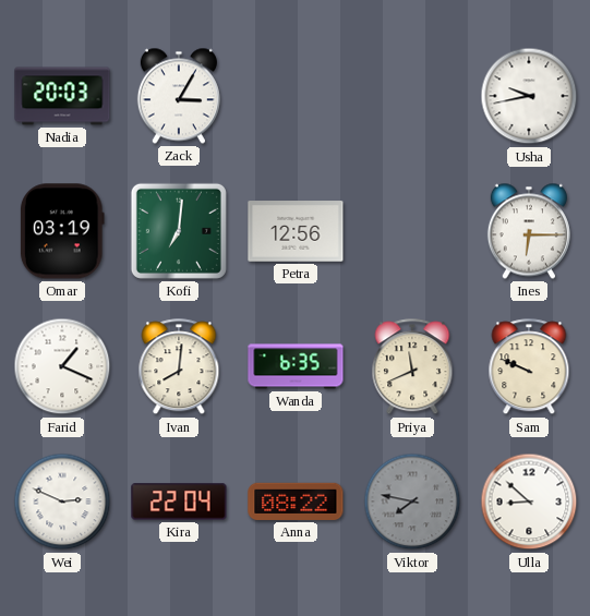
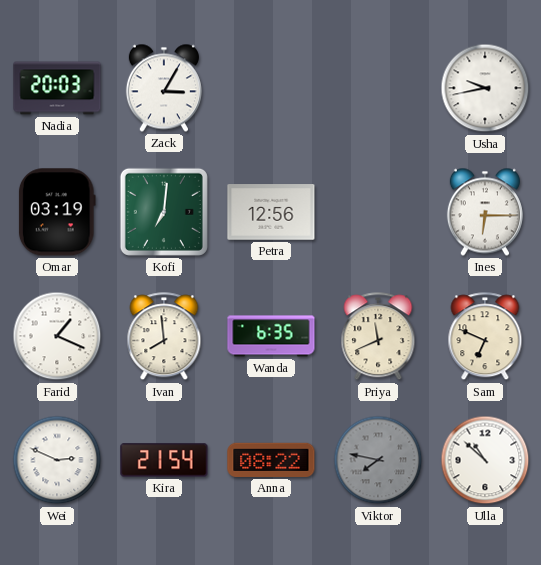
Ivan: 8:01 -> 7:59 (164, 337)
Sam: 9:49 -> 6:49 (485, 337)
Kira: 22:04 -> 21:54 (164, 460)
Ulla: 8:52 -> 10:52 (485, 460)
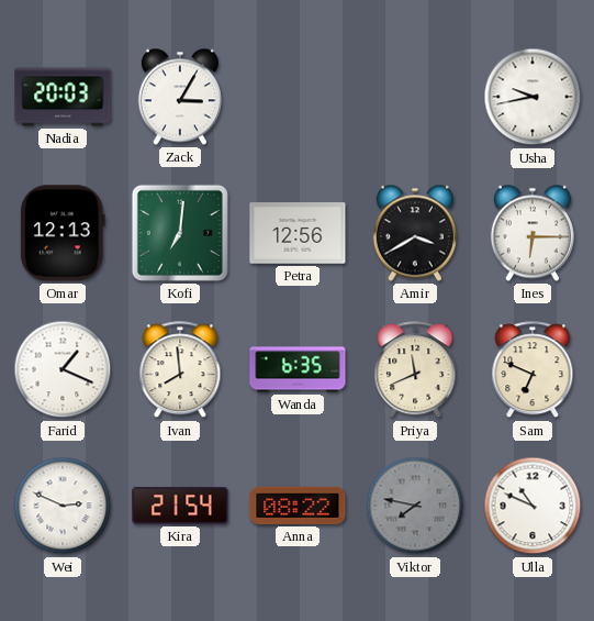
Omar: 03:19 -> 12:13 (63, 233)
Amir: none -> 3:40 (415, 233)
Ulla: 10:52 -> 10:49 (533, 506)
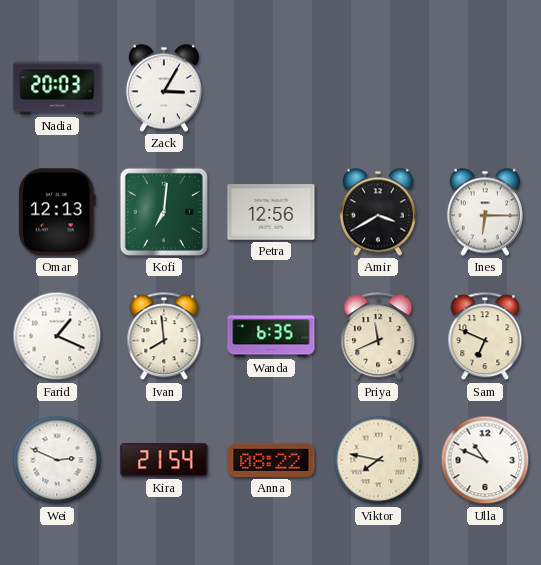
Usha: 9:43 -> none (533, 97)
Viktor dial: grey -> cream (378, 460)
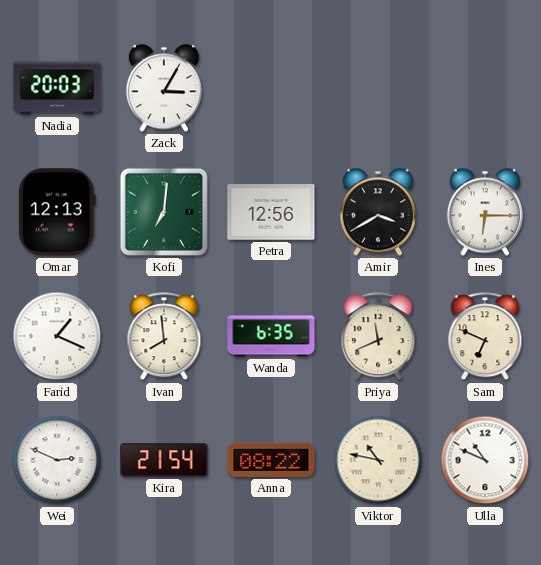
Viktor: 7:47 -> 10:47 (378, 460)
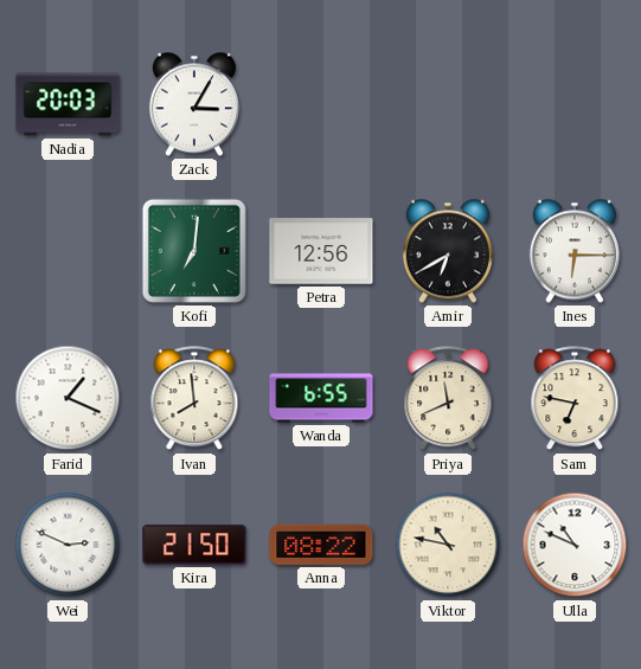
Omar: 12:13 -> none (57, 212)
Amir: 3:40 -> 6:40 (448, 251)
Wanda: 6:35 -> 6:55 (321, 398)
Sam: 6:49 -> 6:47 (575, 399)
Kira: 21:54 -> 21:50 (194, 545)
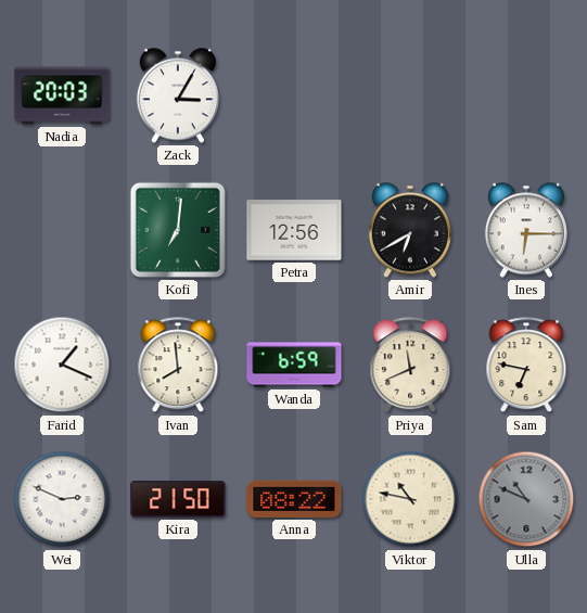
Wanda: 6:55 -> 6:59 (294, 365)
Ulla dial: white -> grey (526, 499)
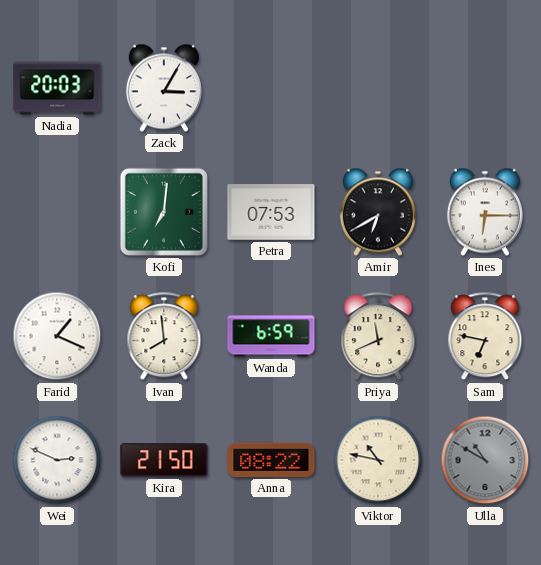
Petra: 12:56 -> 07:53 (271, 212)
Ulla: 10:49 -> 10:50 (485, 460)
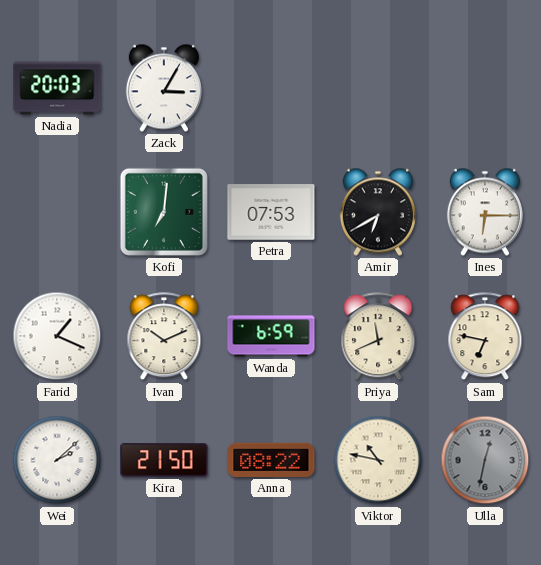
Ivan: 7:59 -> 10:11 (164, 337)
Wei: 2:49 -> 2:08 (57, 460)
Ulla: 10:50 -> 12:32 (485, 460)
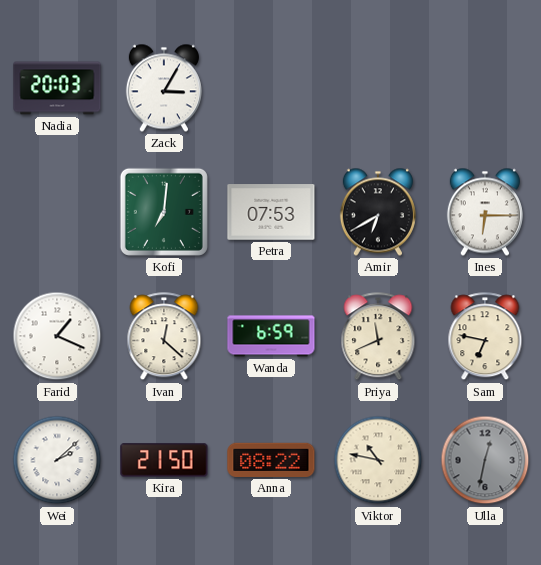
Ivan: 10:11 -> 12:22 (164, 337)
